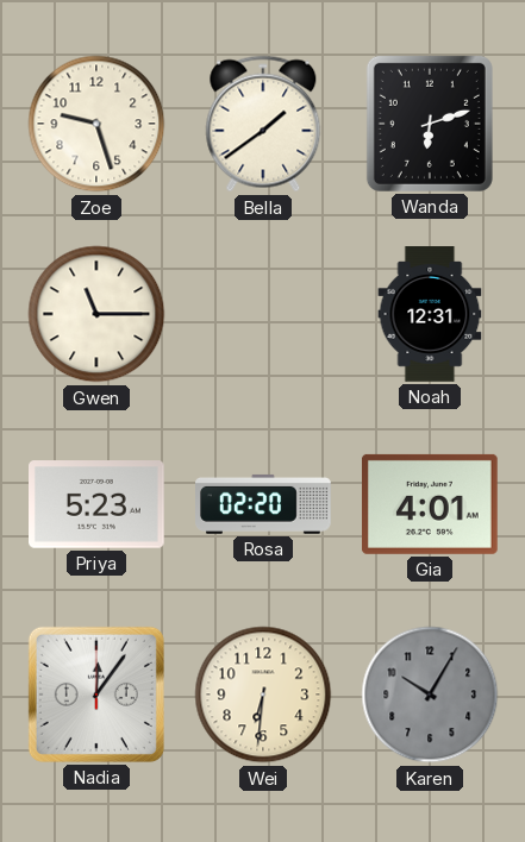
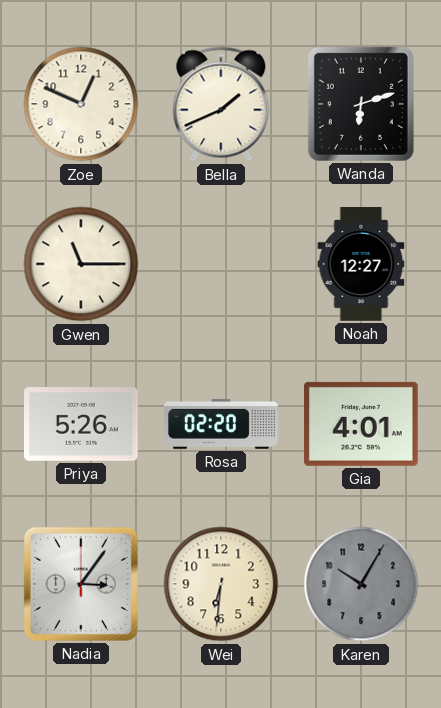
Zoe: 9:27 -> 12:49 (81, 104)
Bella: 1:39 -> 1:41 (221, 104)
Noah: 12:31 -> 12:27 (361, 264)
Priya: 5:23 -> 5:26 (82, 424)
Nadia: 12:06 -> 3:06 (81, 584)
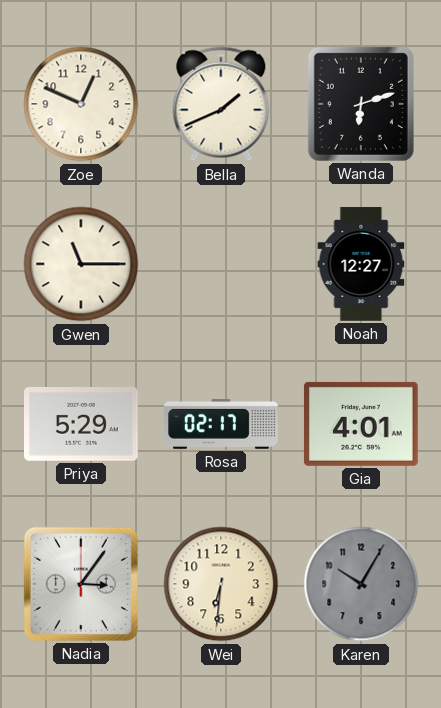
Priya: 5:26 -> 5:29 (82, 424)
Rosa: 02:20 -> 02:17 (222, 424)
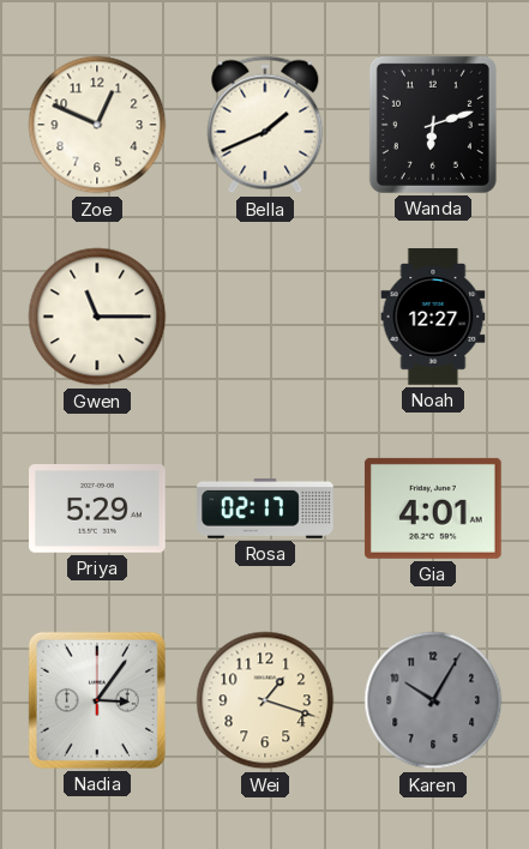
Wei: 6:31 -> 1:18 (265, 700)
